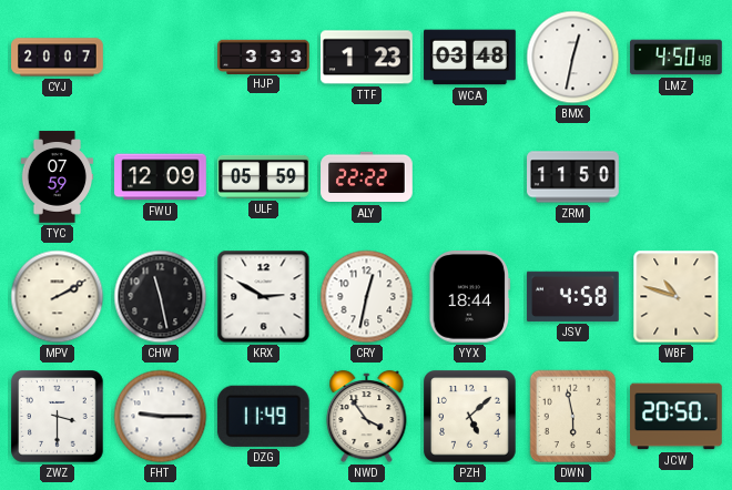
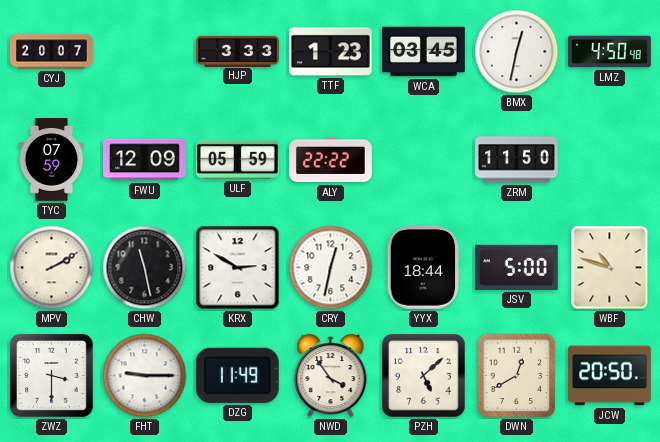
WCA: 03:48 -> 03:45 (424, 52)
JSV: 4:58 -> 5:00 (517, 267)
DWN: 5:58 -> 12:40 (517, 376)
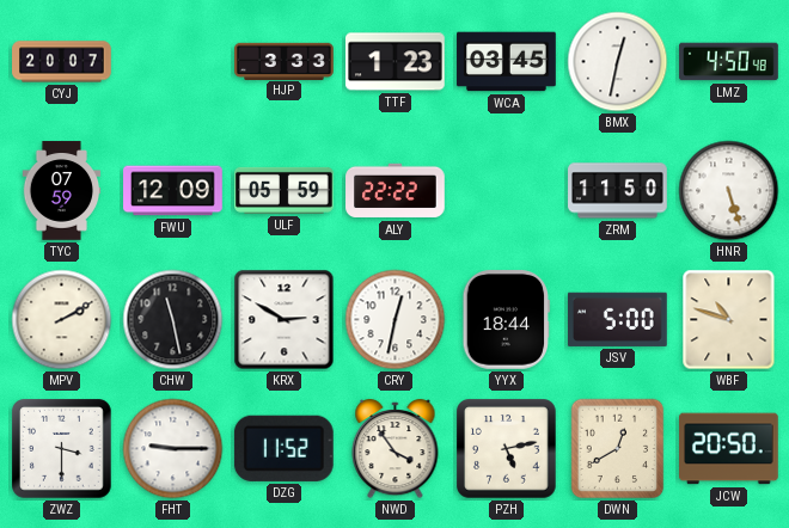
HNR: none -> 5:27 (729, 191)
DZG: 11:49 -> 11:52 (283, 448)
PZH: 5:08 -> 5:13 (507, 449)
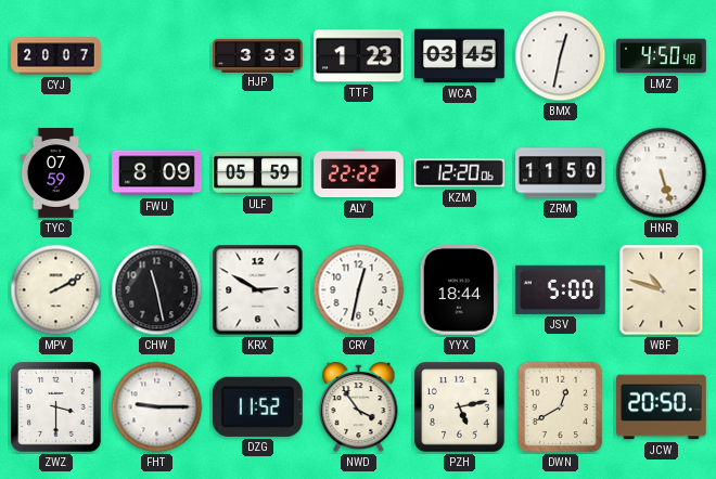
FWU: 12:09 -> 8:09 (157, 173)
KZM: none -> 12:20 (460, 173)
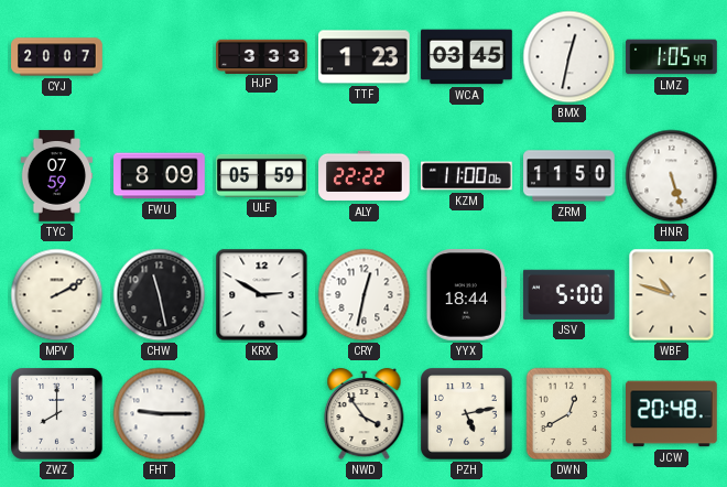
LMZ: 4:50 -> 1:05 (672, 57)
KZM: 12:20 -> 11:00 (467, 176)
ZWZ: 3:30 -> 8:00 (57, 414)
DZG: 11:52 -> none (257, 406)
JCW: 20:50 -> 20:48 (672, 414)
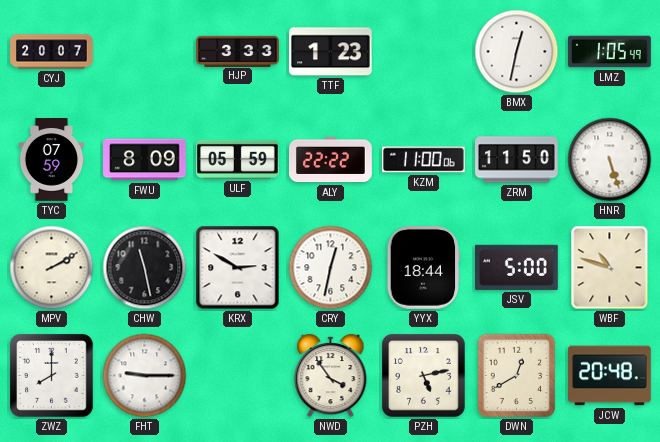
WCA: 03:45 -> none (467, 57)
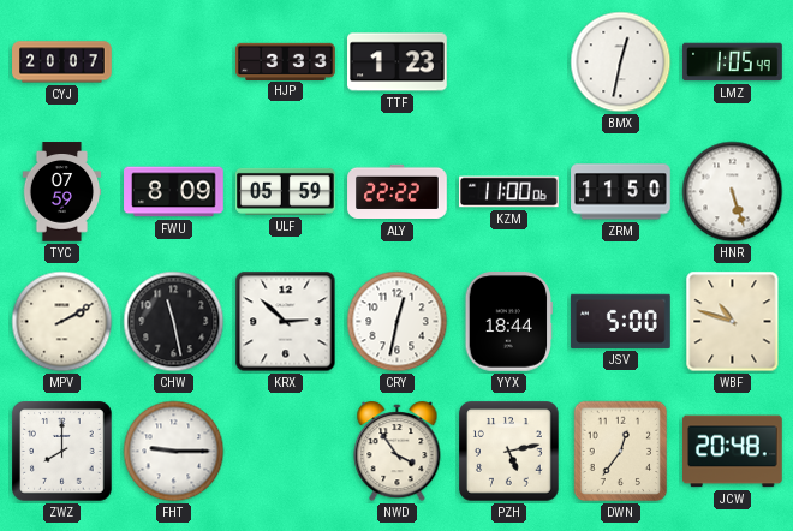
KRX: 2:50 -> 2:52 (286, 322)
DWN: 12:40 -> 12:36 (621, 452)
